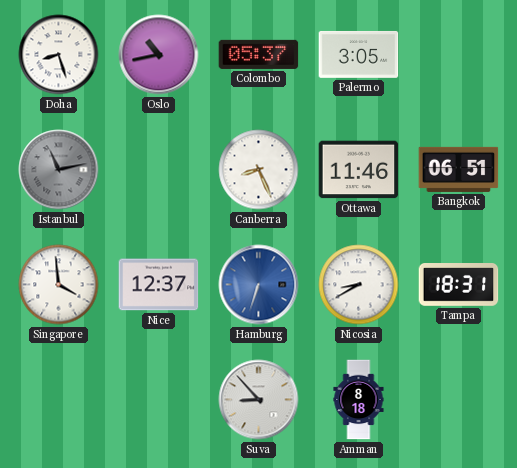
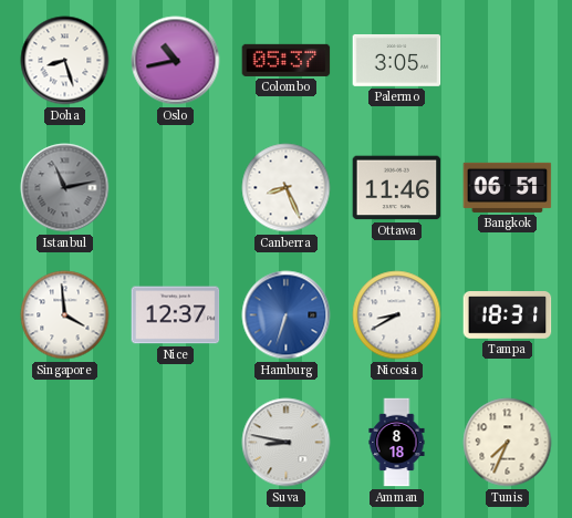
Suva: 8:53 -> 8:47 (287, 443)
Tunis: none -> 7:34 (508, 443)
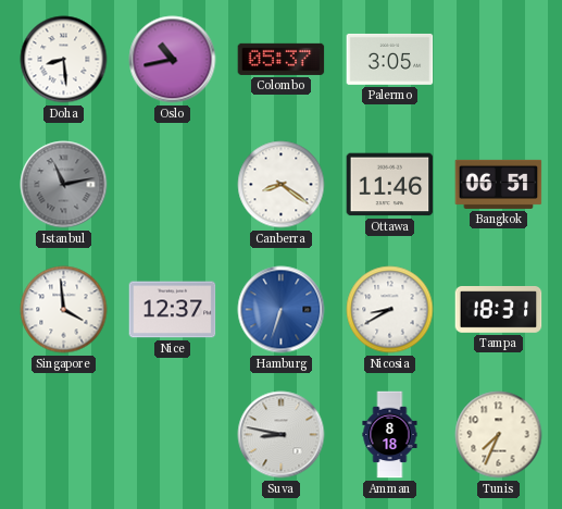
Doha: 8:27 -> 8:29 (64, 60)
Canberra: 8:26 -> 8:21 (282, 185)
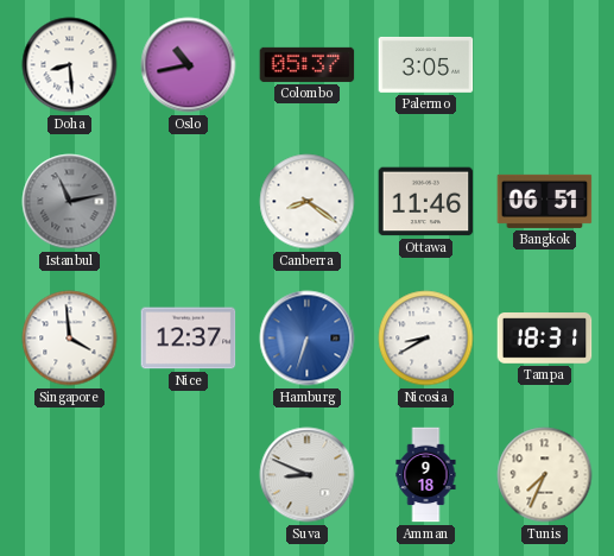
Suva: 8:47 -> 8:49 (308, 475)
Amman: 8:18 -> 9:18 (426, 475)
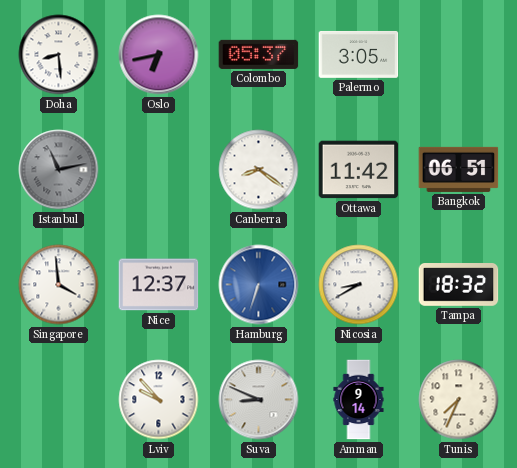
Oslo: 10:43 -> 6:43 (159, 55)
Ottawa: 11:46 -> 11:42 (359, 170)
Tampa: 18:31 -> 18:32 (459, 285)
Lviv: none -> 9:53 (159, 400)
Amman: 9:18 -> 9:14 (359, 400)
